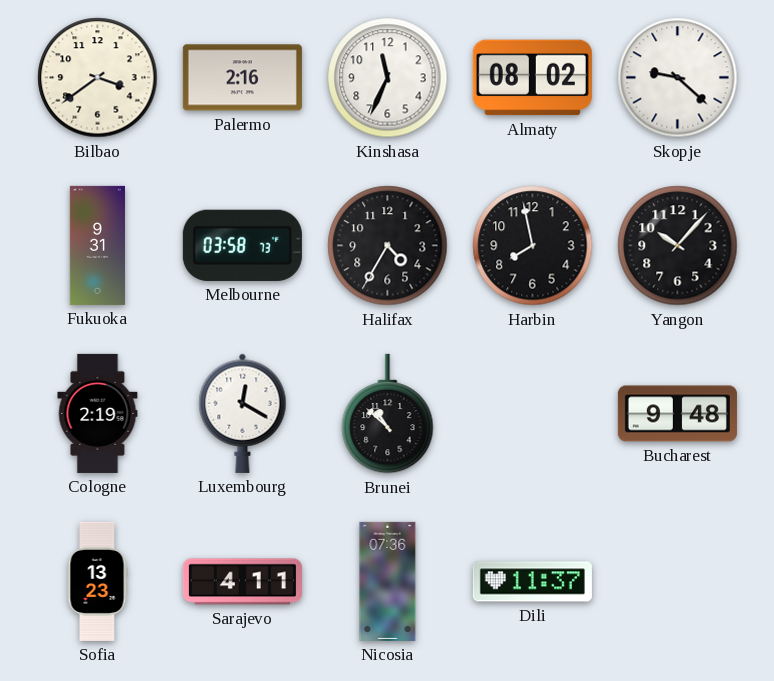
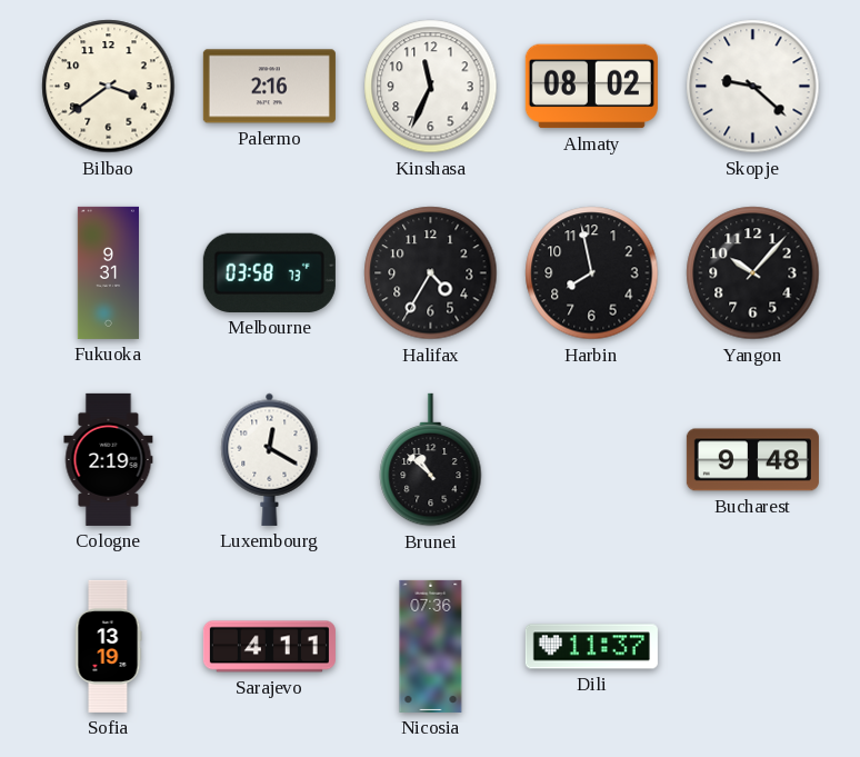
Sofia: 13:23 -> 13:19 (108, 646)
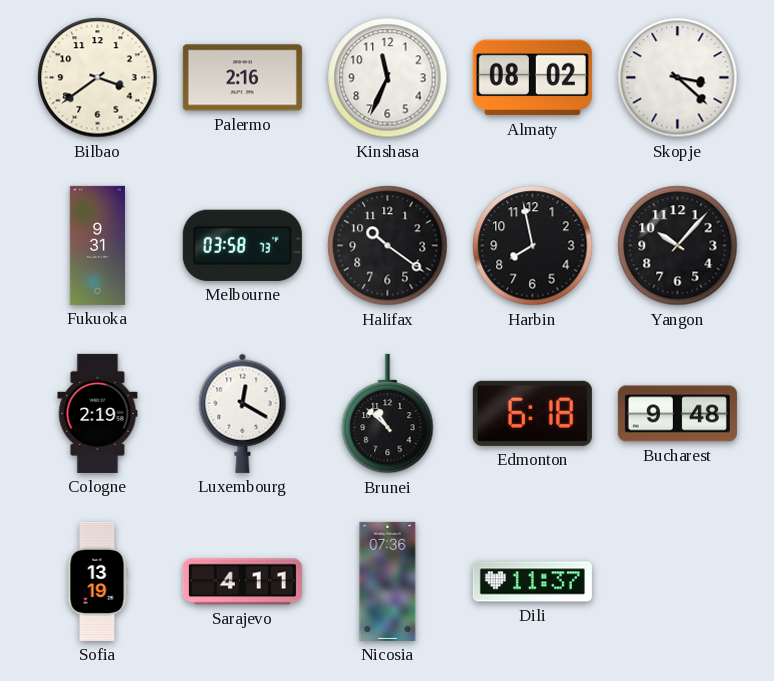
Skopje: 9:22 -> 3:22 (678, 78)
Halifax: 4:35 -> 10:21 (388, 246)
Edmonton: none -> 6:18 (532, 413)
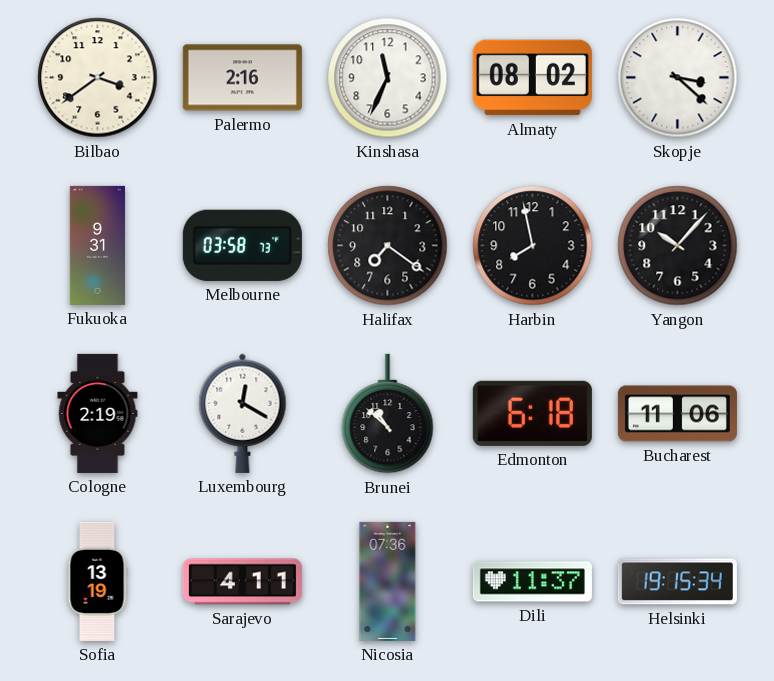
Halifax: 10:21 -> 7:21 (388, 246)
Bucharest: 9:48 -> 11:06 (677, 414)
Helsinki: none -> 19:15 (677, 582)
